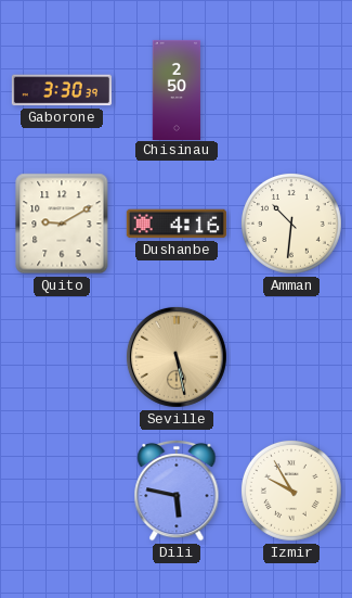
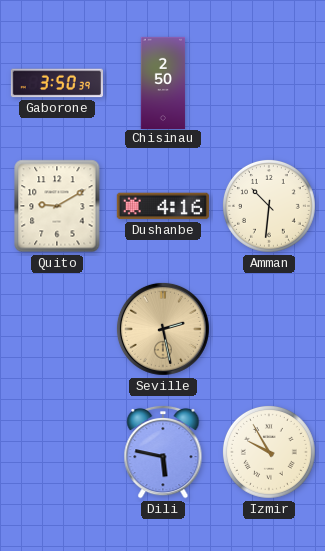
Gaborone: 3:30 -> 3:50 (57, 83)
Seville: 5:28 -> 2:28 (163, 329)
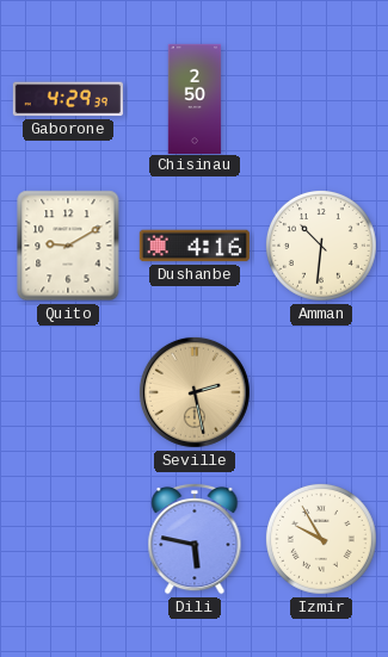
Gaborone: 3:50 -> 4:29 (68, 99)
